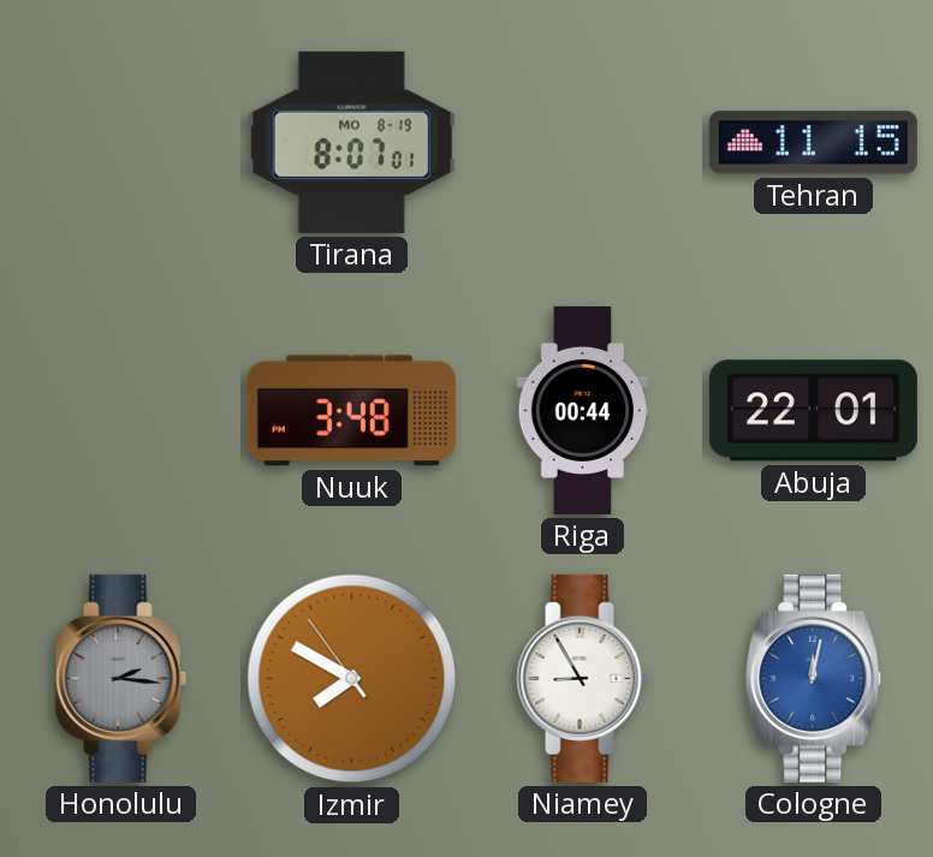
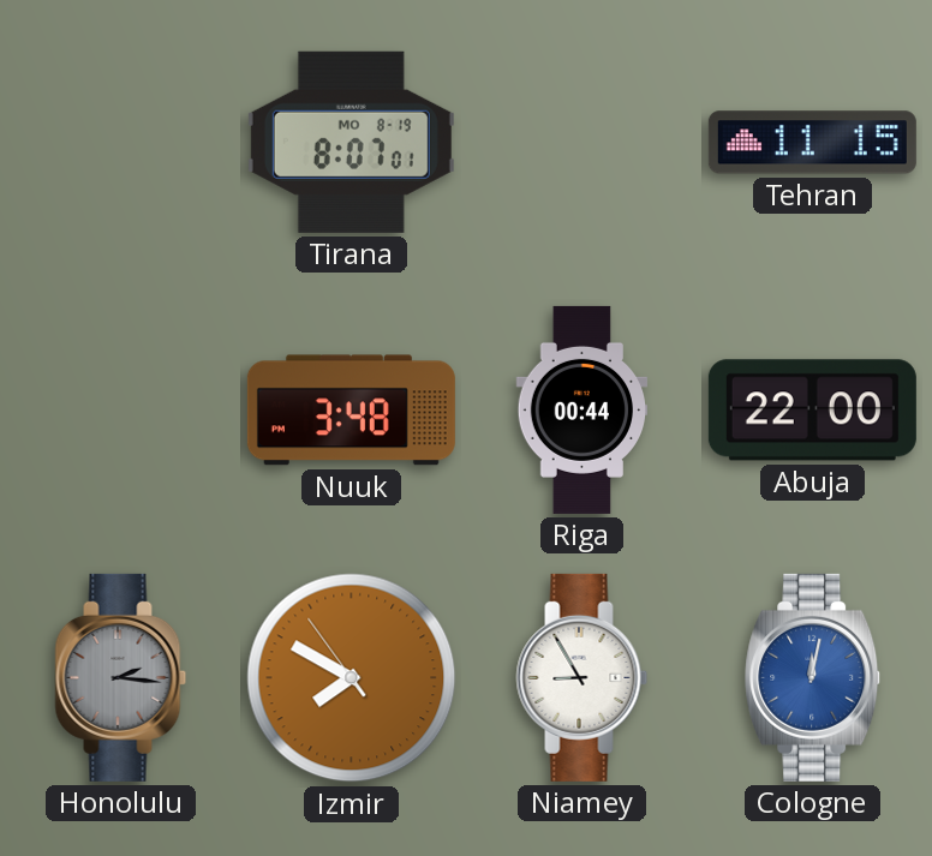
Abuja: 22:01 -> 22:00 (812, 411)
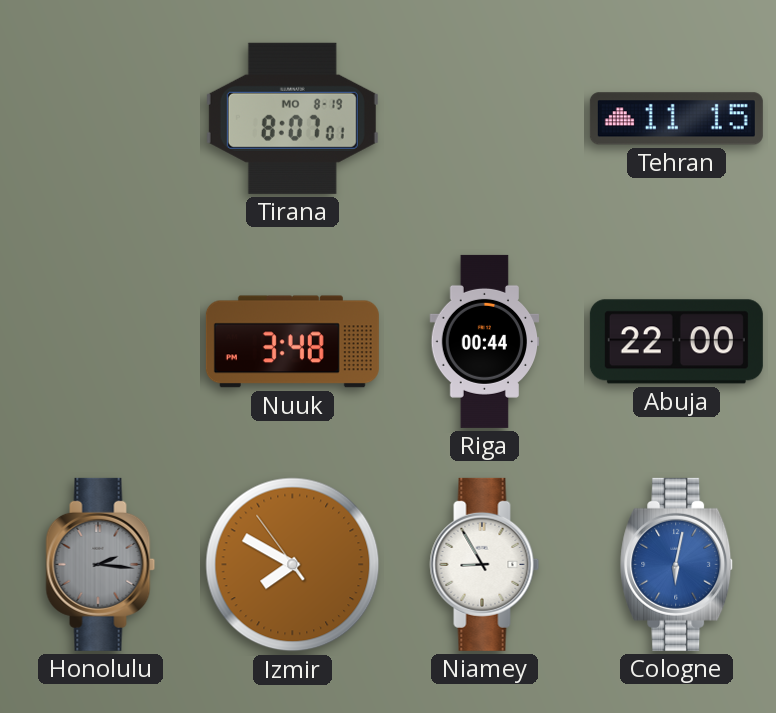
Cologne: 12:02 -> 6:02 (677, 564)
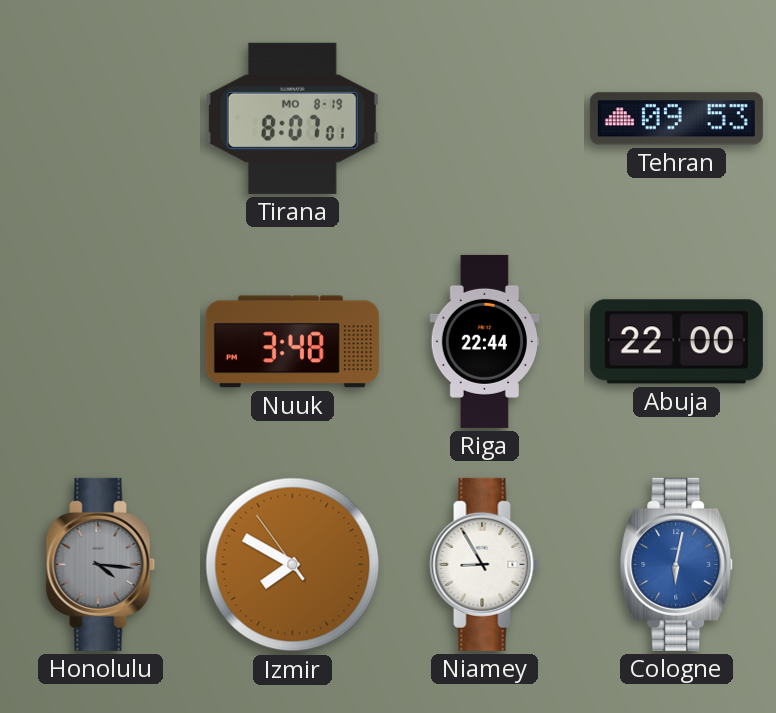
Tehran: 11:15 -> 09:53 (676, 119)
Riga: 00:44 -> 22:44 (485, 341)
Honolulu: 2:16 -> 4:16 (101, 564)
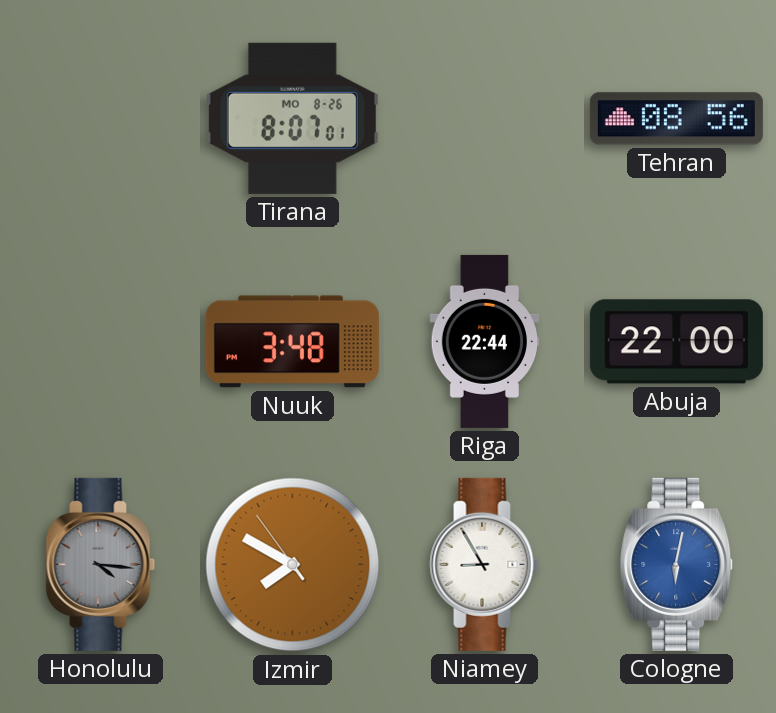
Tirana date: MO 8-19 -> MO 8-26 (292, 118)
Tehran: 09:53 -> 08:56 (676, 119)
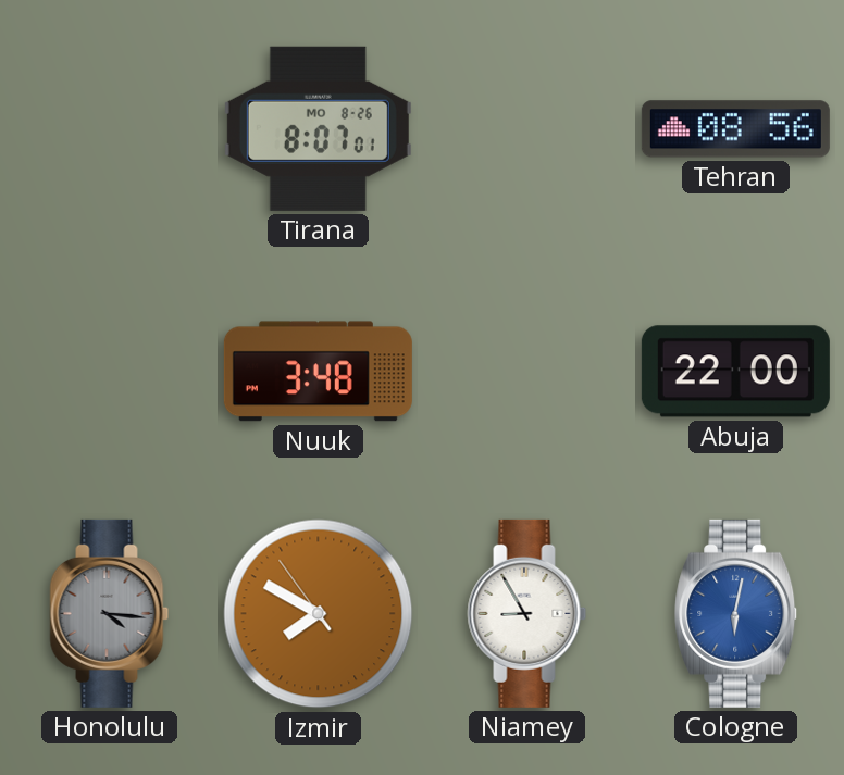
Riga: 22:44 -> none (485, 341)
